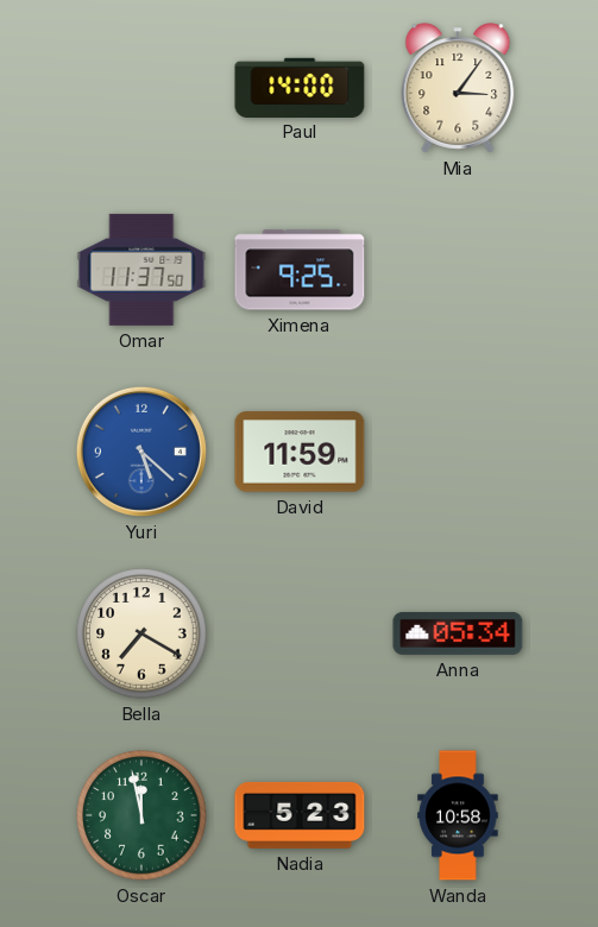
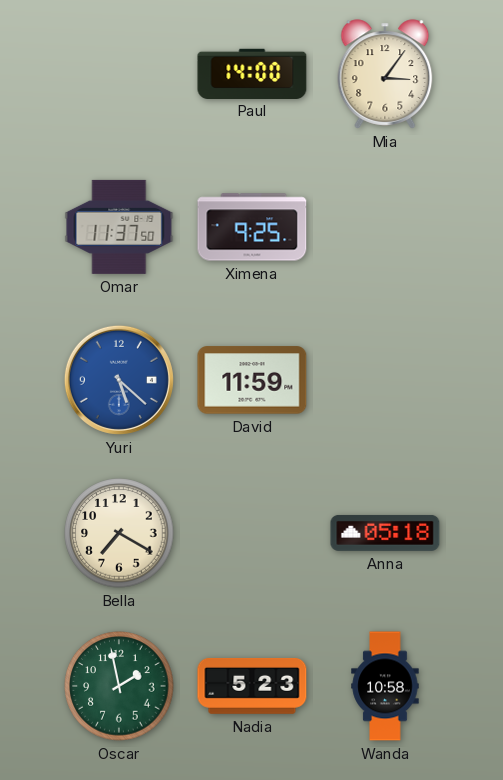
Anna: 05:34 -> 05:18 (385, 533)
Oscar: 11:58 -> 1:58 (119, 686)
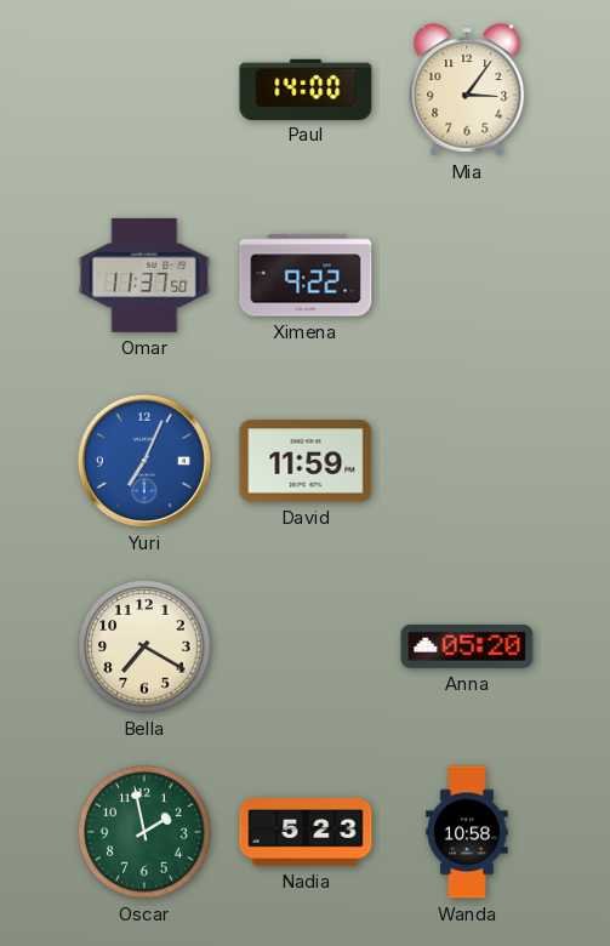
Ximena: 9:25 -> 9:22 (306, 275)
Yuri: 5:22 -> 7:04 (144, 461)
Anna: 05:18 -> 05:20 (467, 646)
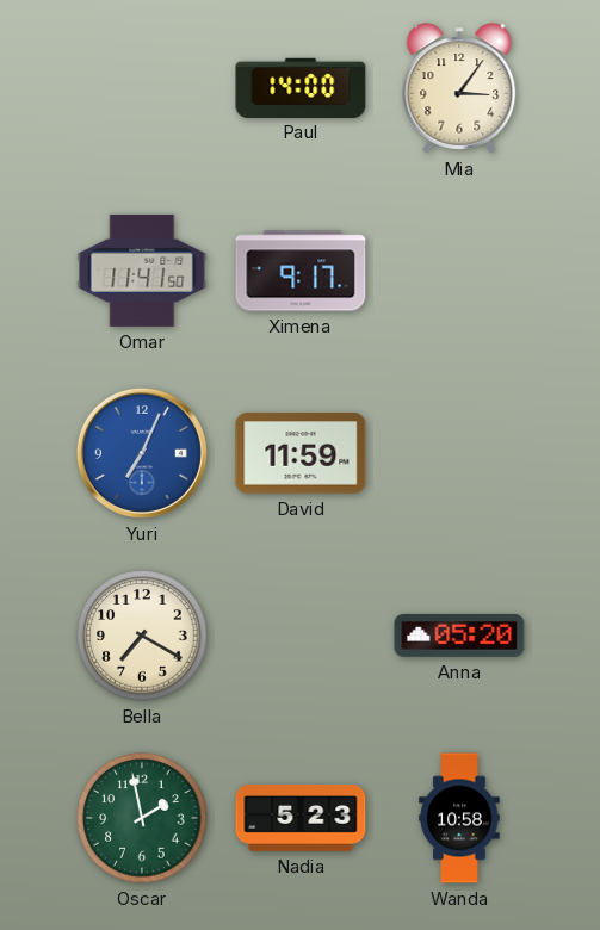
Omar: 11:37 -> 11:41 (142, 271)
Ximena: 9:22 -> 9:17 (301, 271)
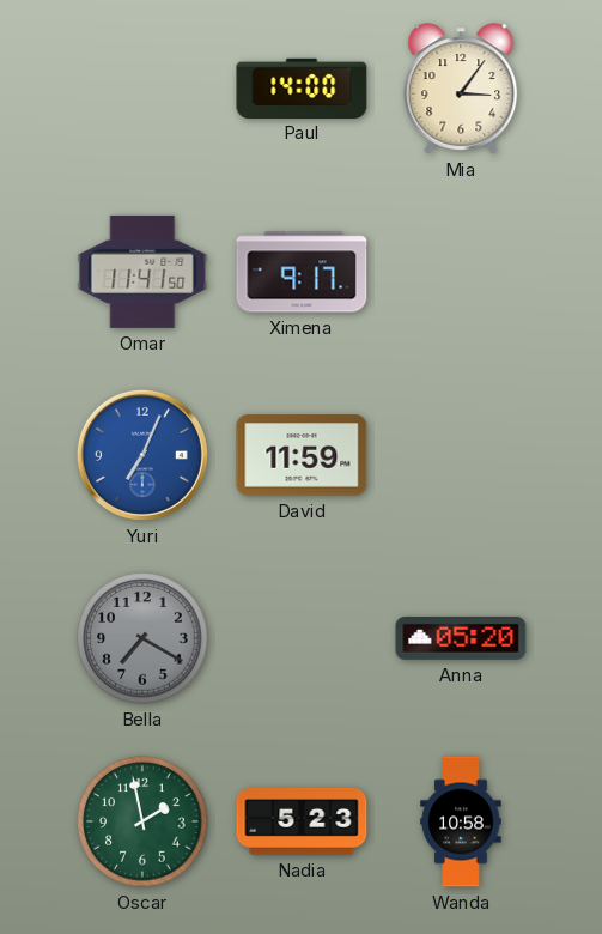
Bella dial: cream -> grey (142, 638)
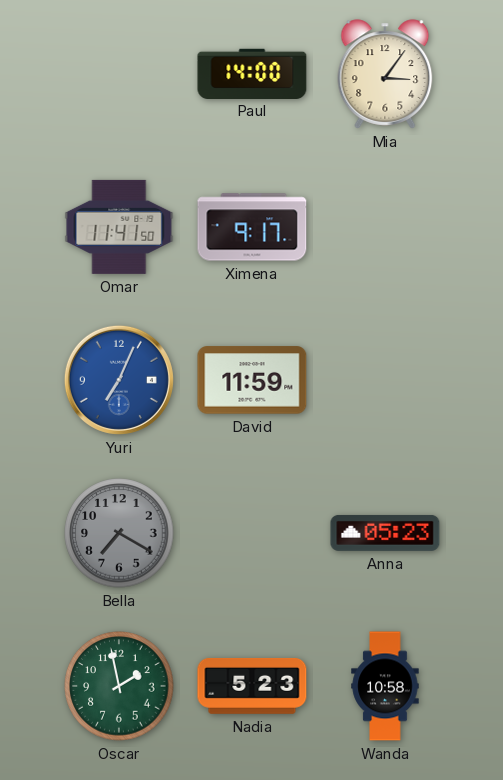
Anna: 05:20 -> 05:23 (385, 533)
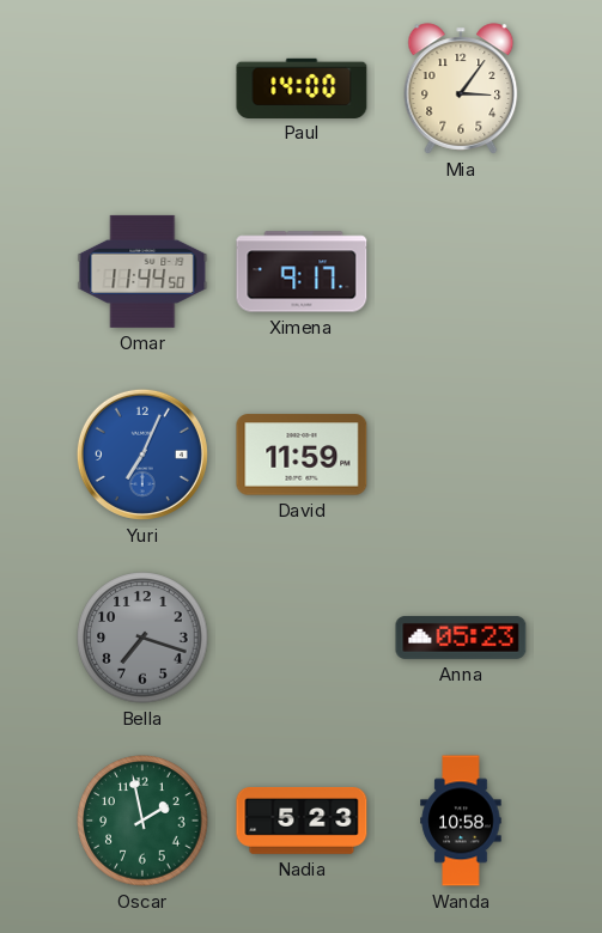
Omar: 11:41 -> 11:44 (142, 272)
Bella: 7:20 -> 7:18 (142, 638)
